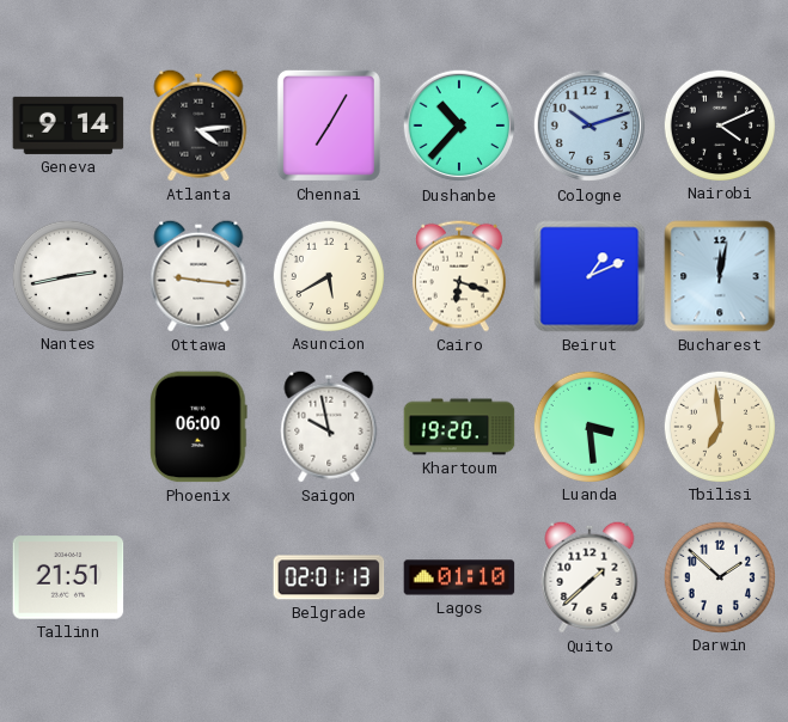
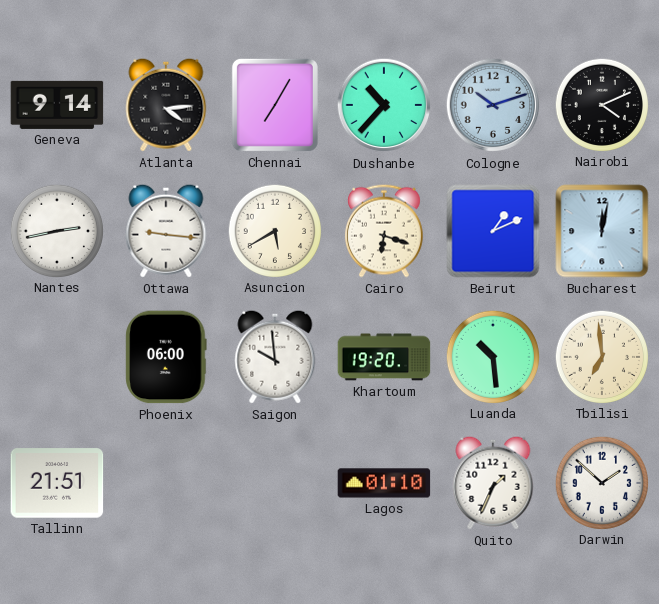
Saigon: 9:58 -> 9:59 (275, 357)
Luanda: 3:29 -> 10:29 (492, 356)
Belgrade: 02:01 -> none (329, 577)
Quito: 1:38 -> 1:34 (493, 483)
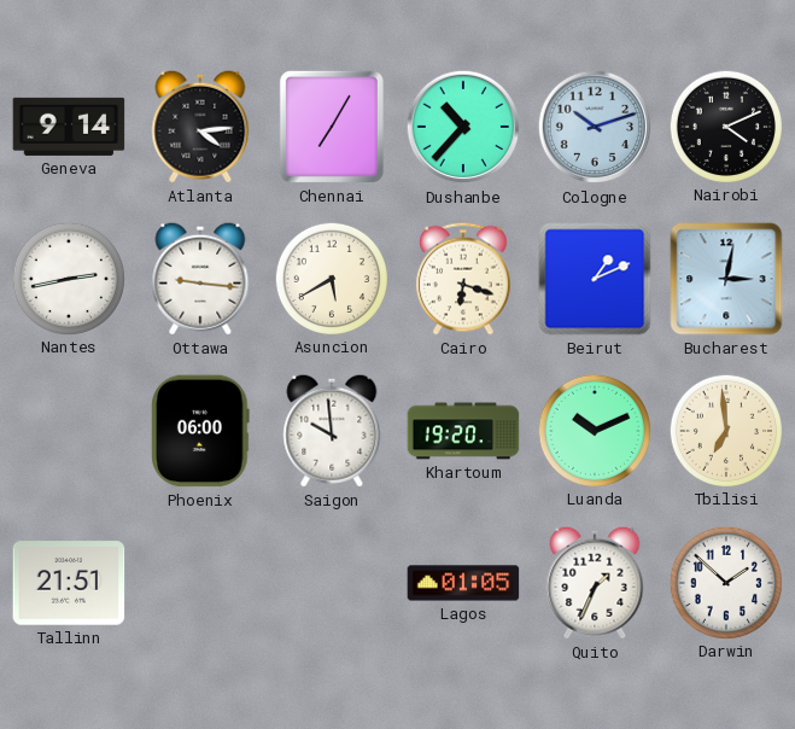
Bucharest: 12:02 -> 3:02 (726, 279)
Luanda: 10:29 -> 10:11 (594, 430)
Lagos: 01:10 -> 01:05 (463, 583)
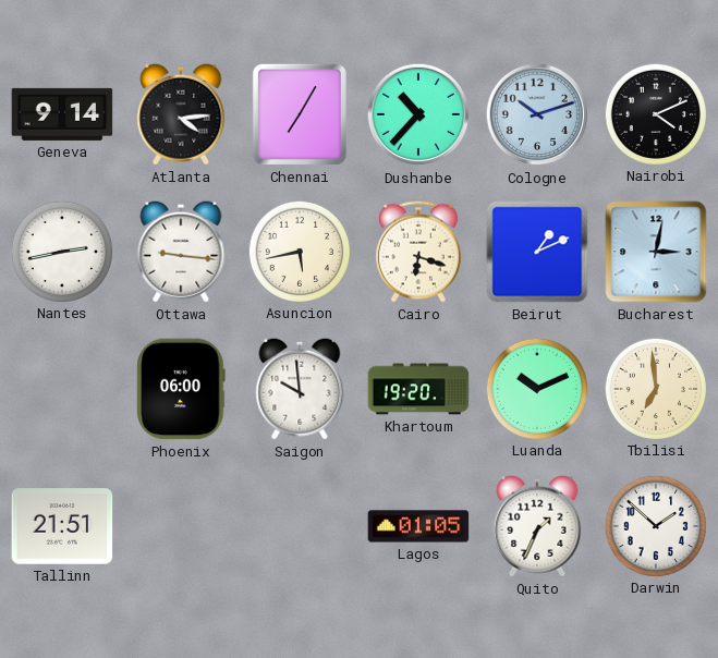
Asuncion: 5:40 -> 5:43 (299, 251)
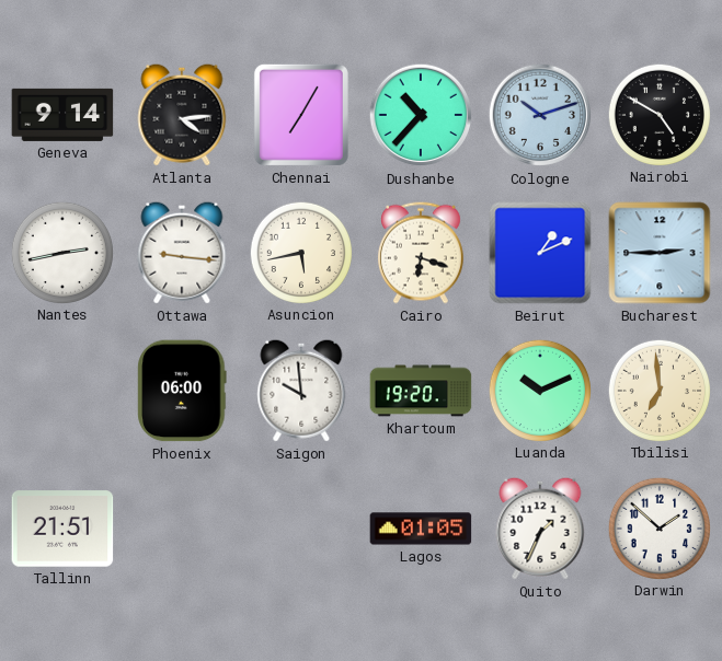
Nairobi: 4:11 -> 4:50 (658, 114)
Bucharest: 3:02 -> 2:45 (660, 253)
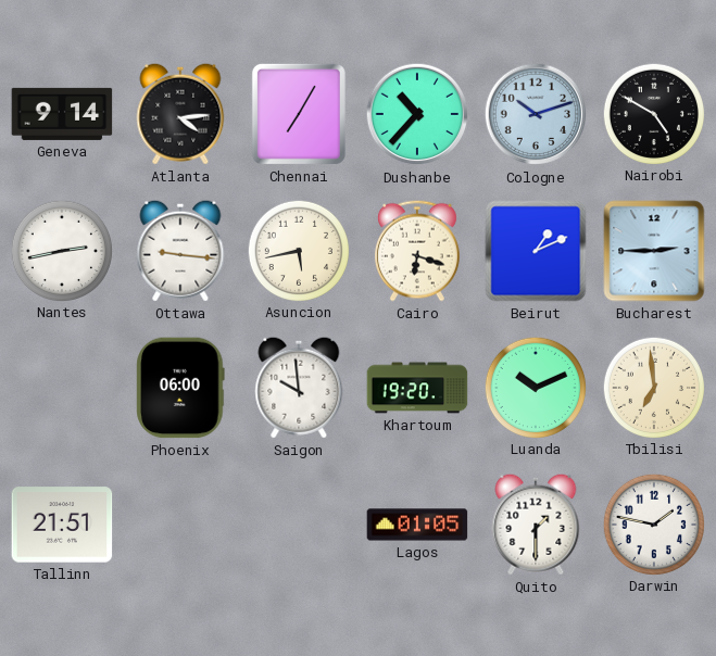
Quito: 1:34 -> 1:30 (536, 525)
Darwin: 1:52 -> 1:47 (653, 523)
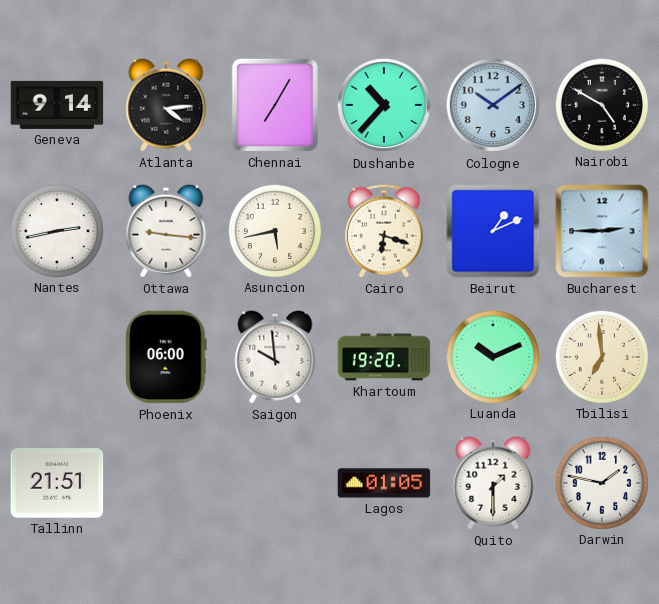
Cologne: 10:12 -> 10:09 (493, 105)
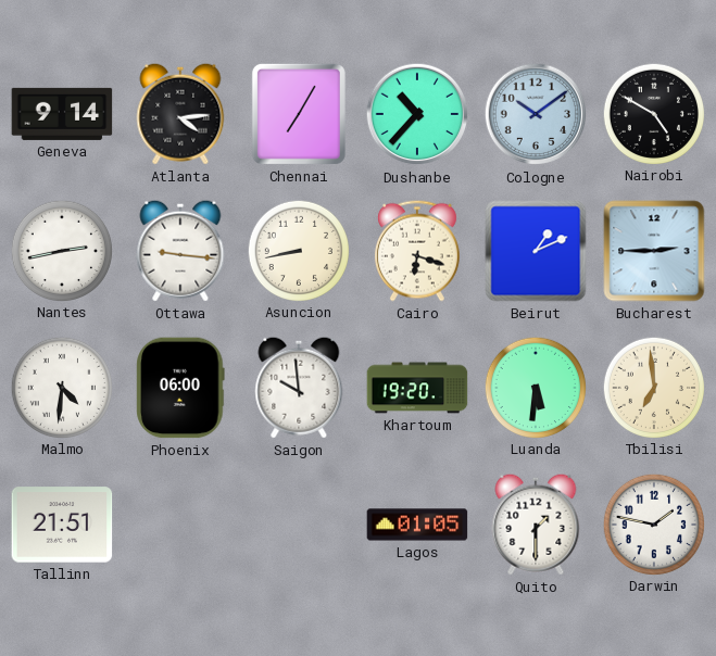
Asuncion: 5:43 -> 8:43 (298, 250)
Malmo: none -> 4:31 (61, 387)
Luanda: 10:11 -> 5:31 (535, 387)
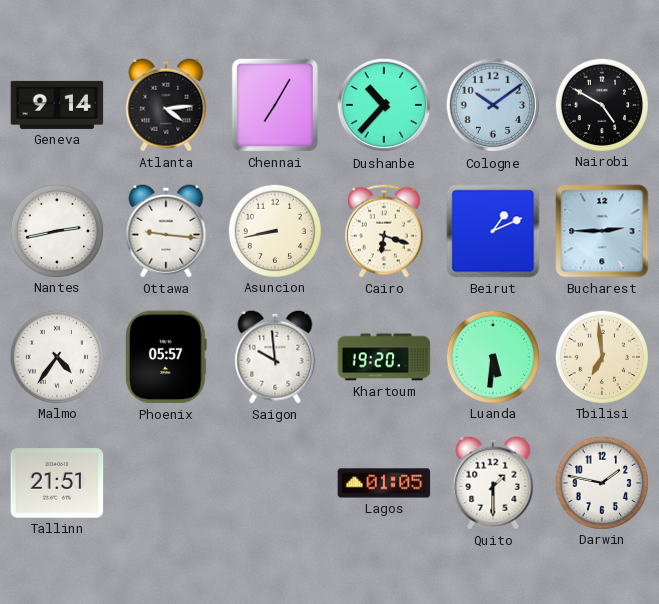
Malmo: 4:31 -> 4:36 (56, 356)
Phoenix: 06:00 -> 05:57 (166, 357)
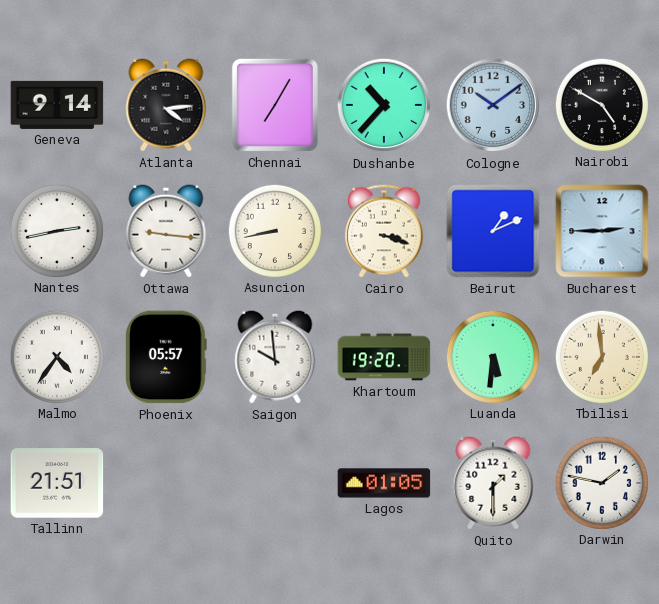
Cairo: 6:18 -> 3:18 (384, 231)
